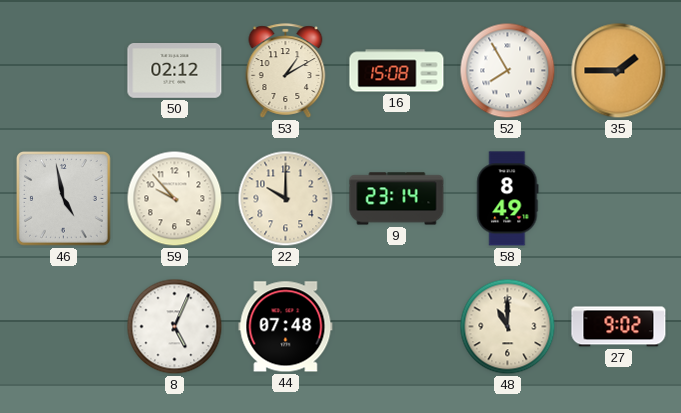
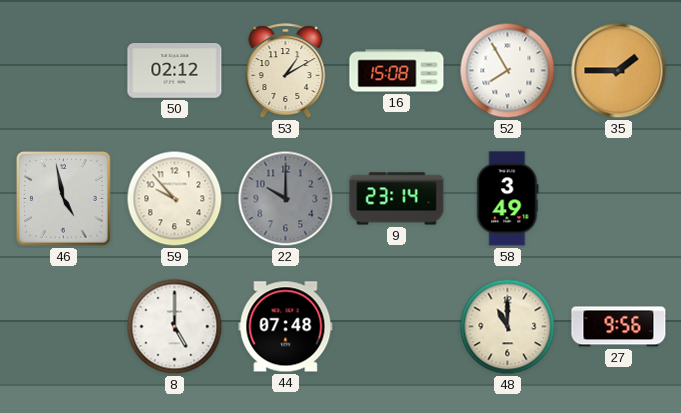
22 dial: cream -> grey (286, 199)
58: 8:49 -> 3:49 (508, 199)
8: 5:04 -> 5:00 (175, 327)
27: 9:02 -> 9:56 (619, 327)
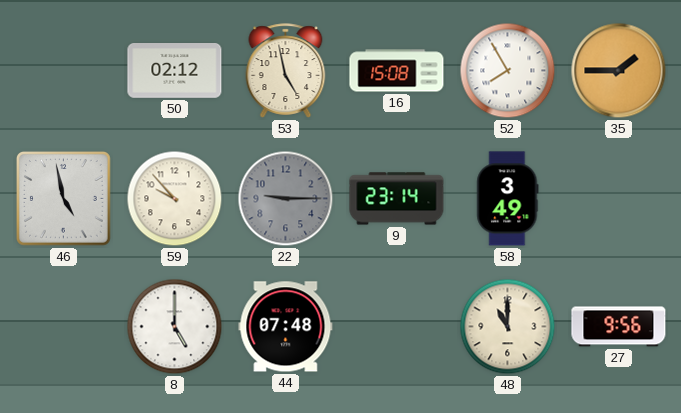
53: 1:10 -> 4:58 (286, 71)
22: 10:00 -> 9:15 (286, 199)
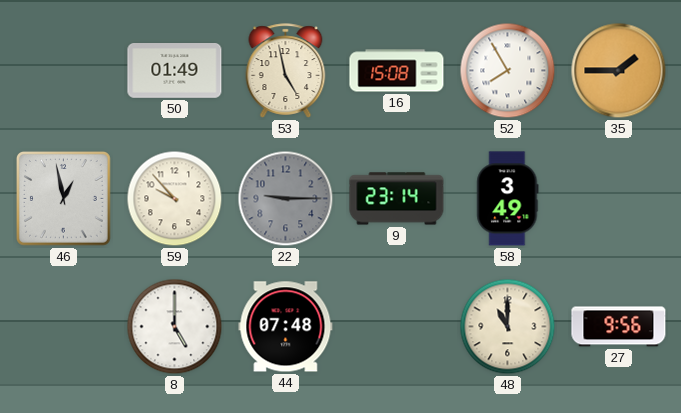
50: 02:12 -> 01:49 (175, 71)
46: 4:58 -> 12:58 (63, 198)
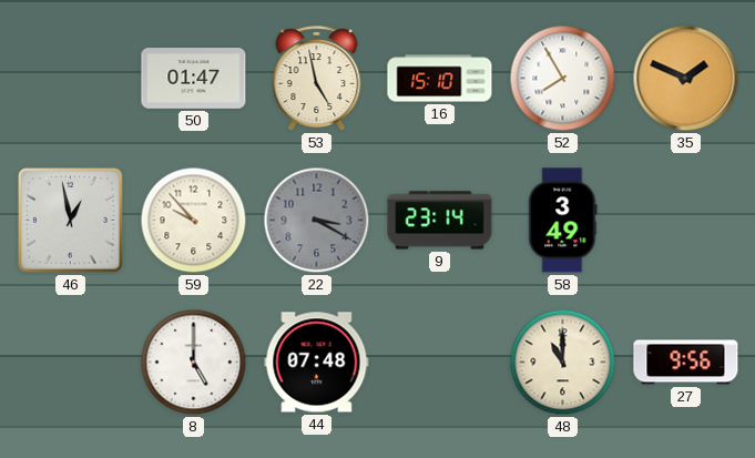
50: 01:49 -> 01:47 (194, 79)
16: 15:08 -> 15:10 (440, 79)
35: 1:45 -> 1:49 (686, 79)
22: 9:15 -> 3:20 (317, 221)
